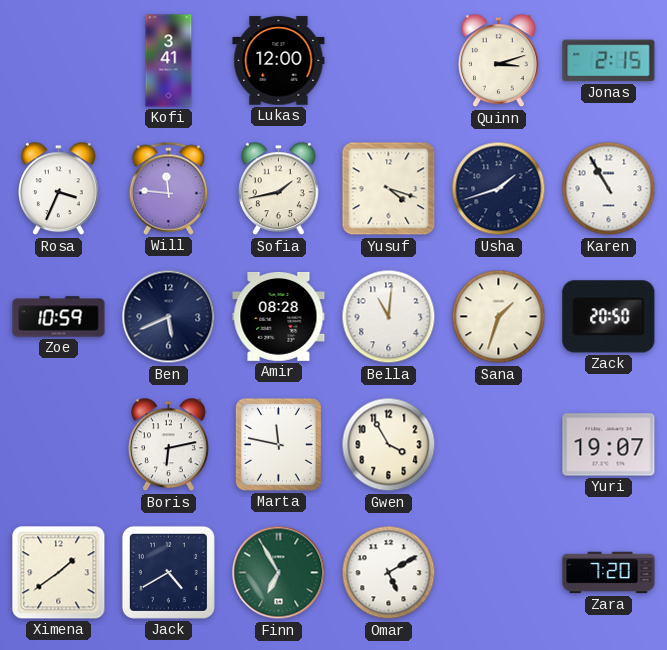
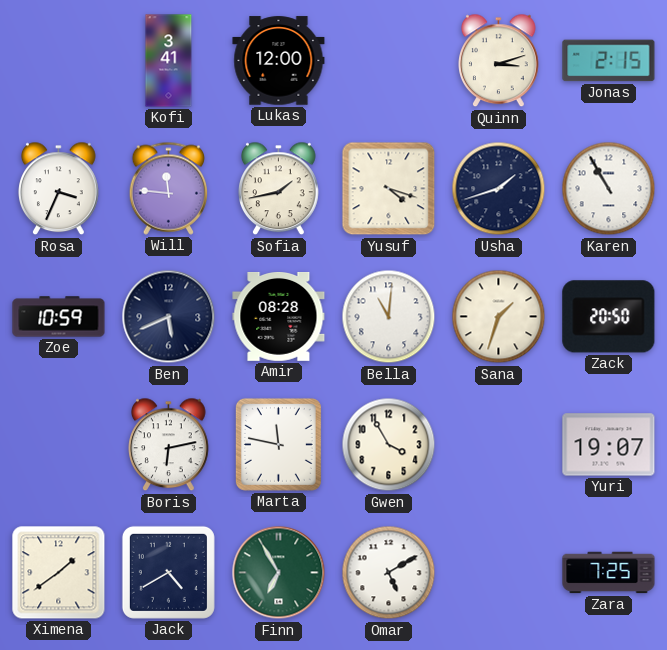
Zara: 7:20 -> 7:25 (609, 573)
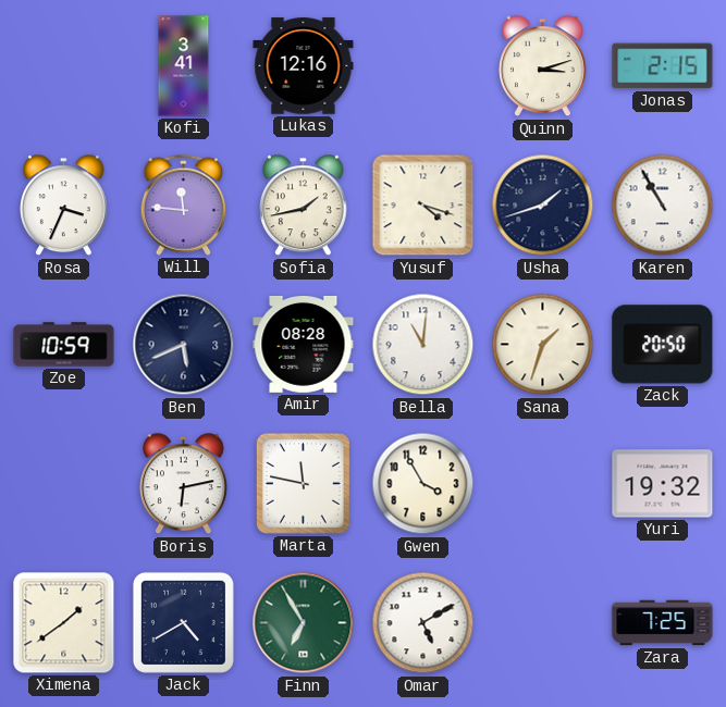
Lukas: 12:00 -> 12:16 (304, 66)
Yuri: 19:07 -> 19:32 (663, 484)
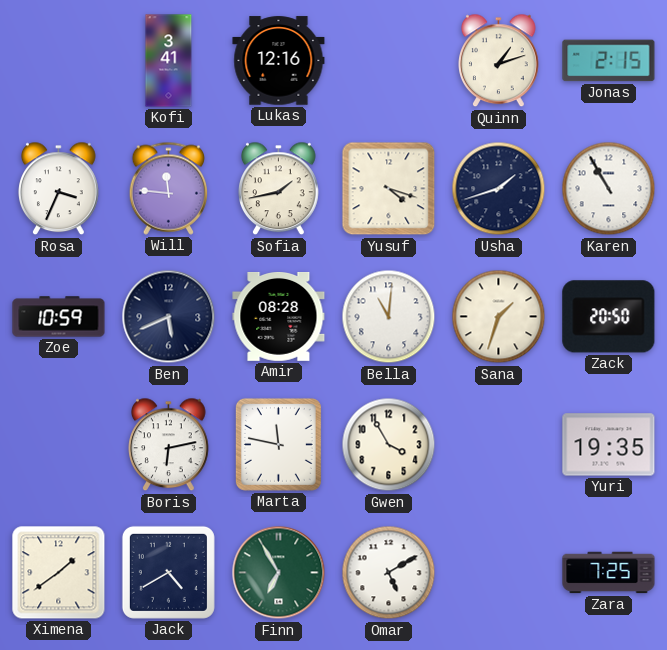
Quinn: 3:12 -> 1:12 (499, 61)
Yuri: 19:32 -> 19:35 (609, 445)
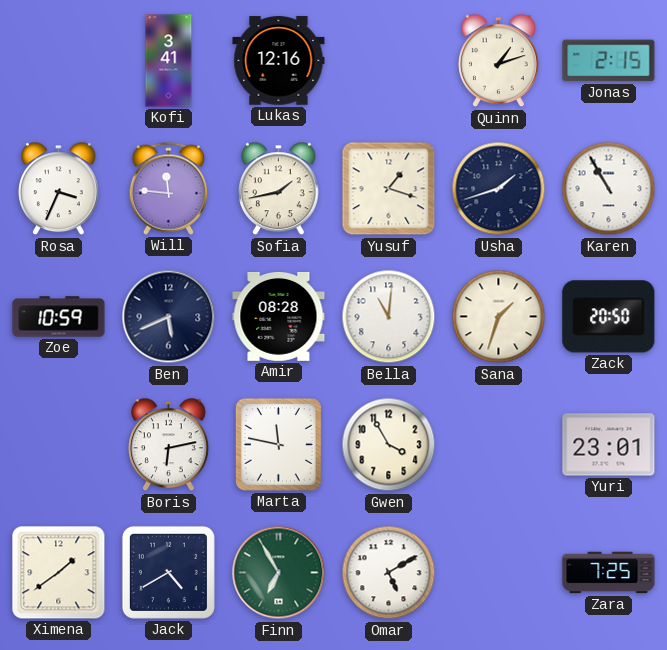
Yusuf: 4:18 -> 1:18 (389, 189)
Yuri: 19:35 -> 23:01 (609, 445)
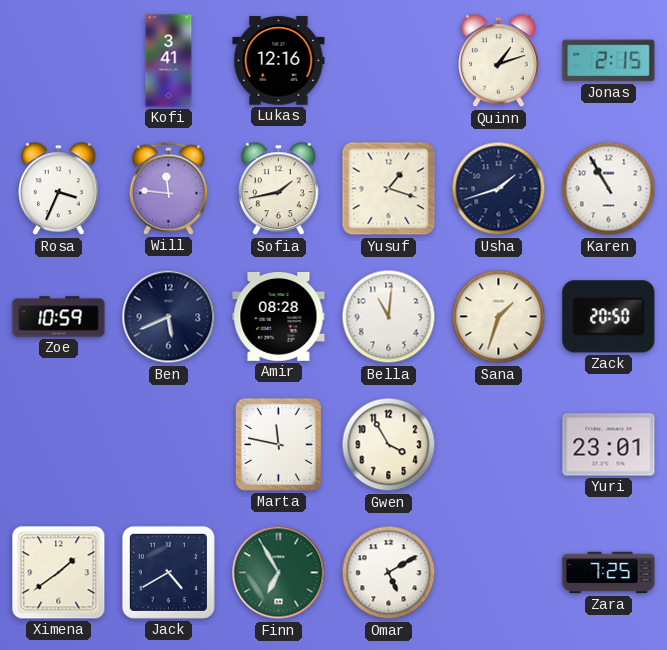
Boris: 6:13 -> none (169, 445)
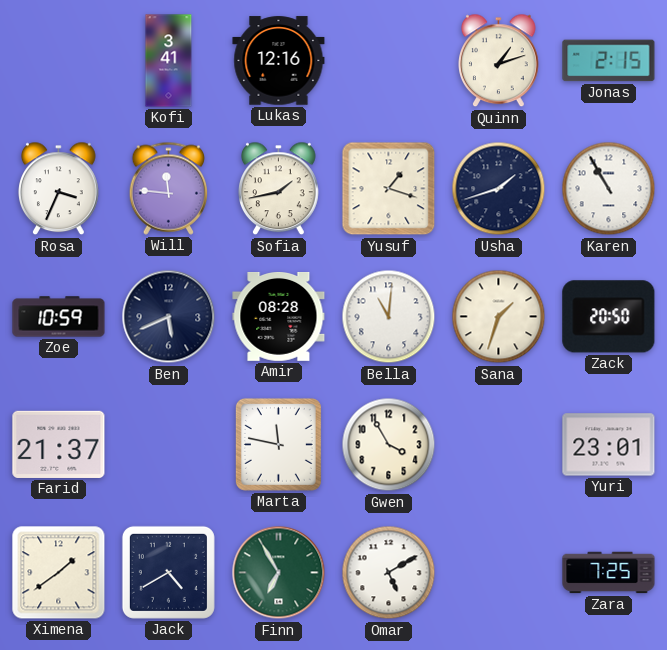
Farid: none -> 21:37 (59, 444)
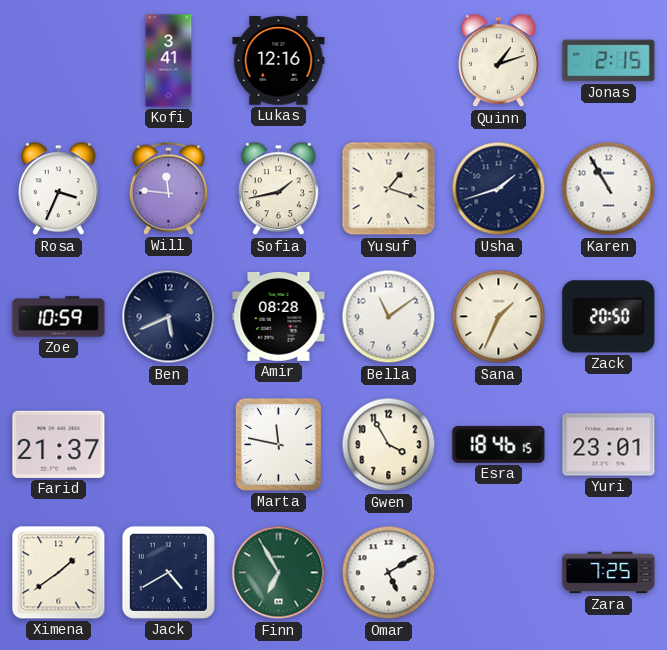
Bella: 11:01 -> 11:09 (389, 317)
Sana: 1:33 -> 1:34 (499, 317)
Esra: none -> 18:46 (499, 444)
